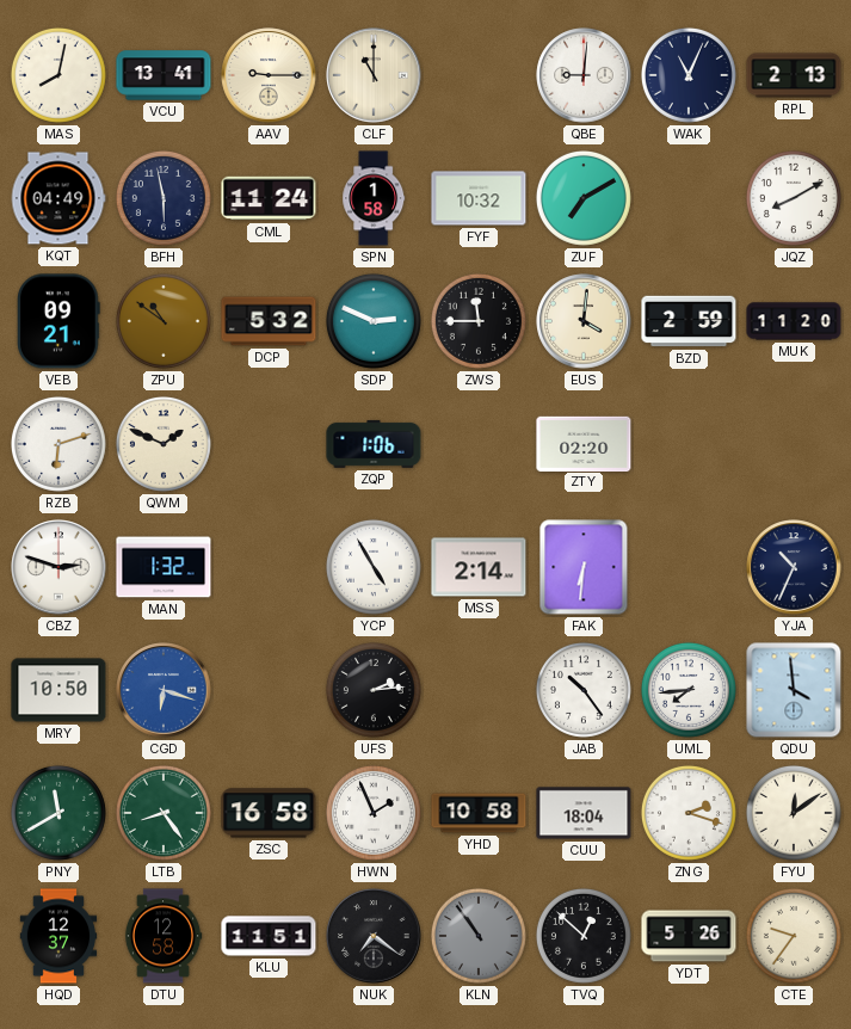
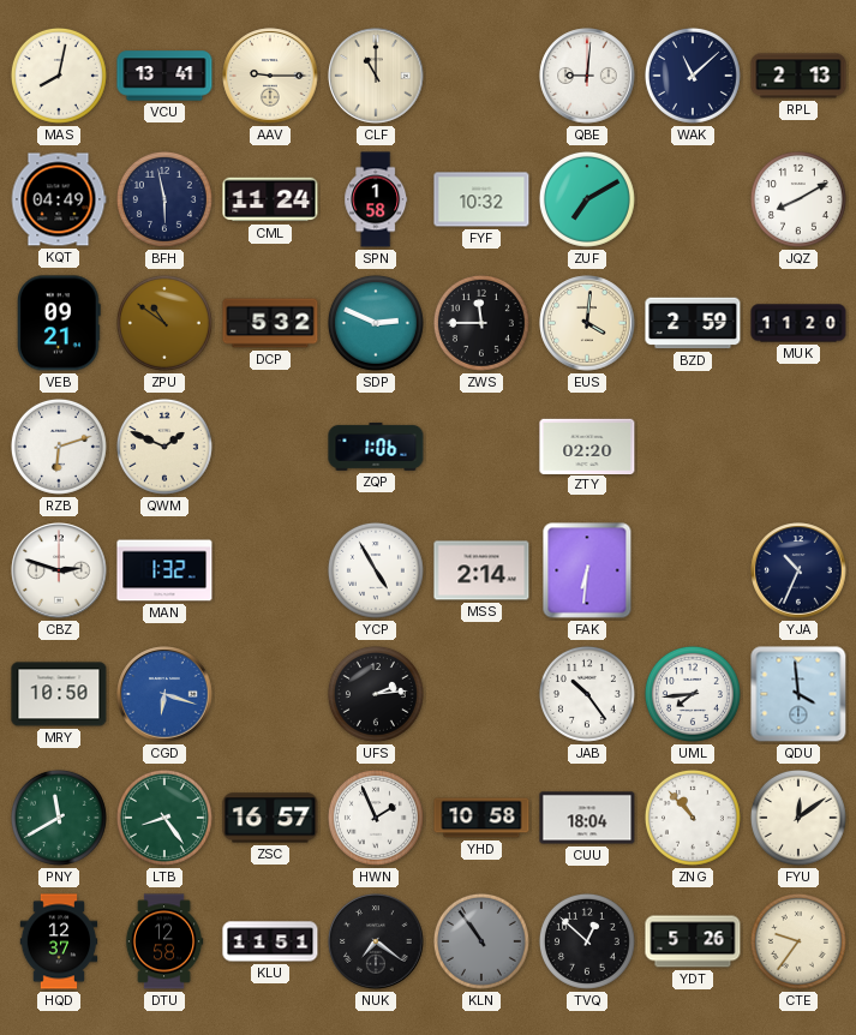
WAK: 11:04 -> 11:08 (693, 76)
ZSC: 16:58 -> 16:57 (270, 818)
ZNG: 2:18 -> 10:53 (693, 818)
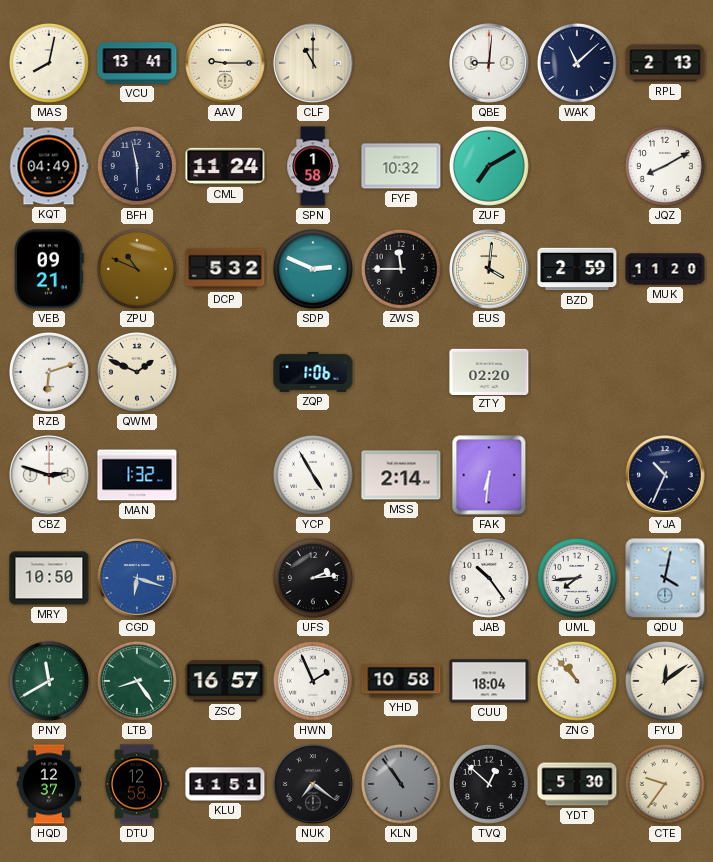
ZPU: 10:51 -> 10:49 (137, 269)
QDU: 3:59 -> 4:02 (665, 578)
YDT: 5:26 -> 5:30 (577, 784)
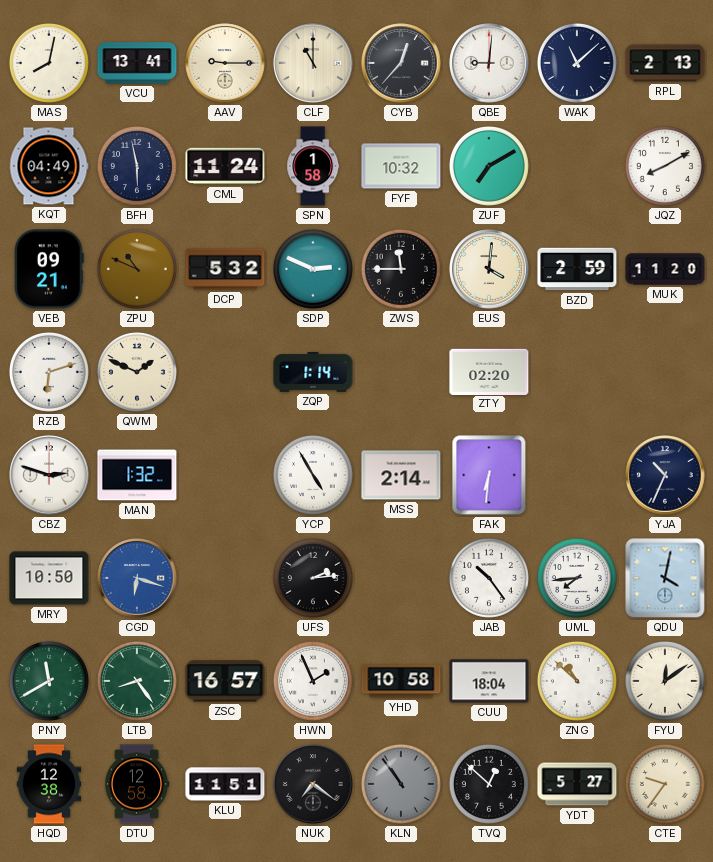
CYB: none -> 12:37 (401, 63)
ZQP: 1:06 -> 1:14 (313, 372)
ZNG: 10:53 -> 10:52 (577, 681)
HQD: 12:37 -> 12:38 (49, 784)
YDT: 5:30 -> 5:27 (577, 784)
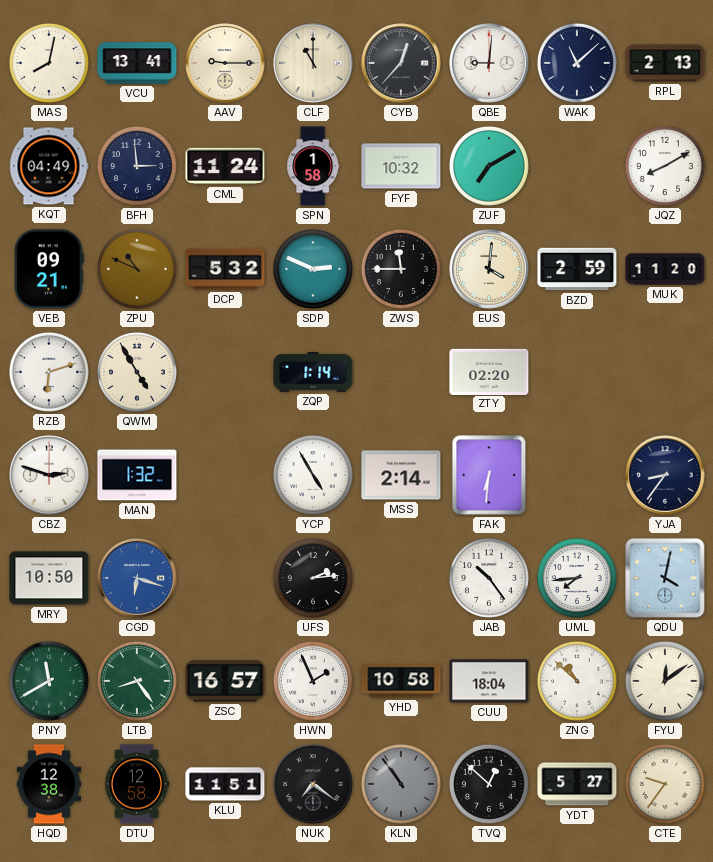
BFH: 5:58 -> 2:59 (137, 166)
QWM: 1:49 -> 4:55 (137, 372)
YJA: 10:34 -> 8:36 (665, 475)
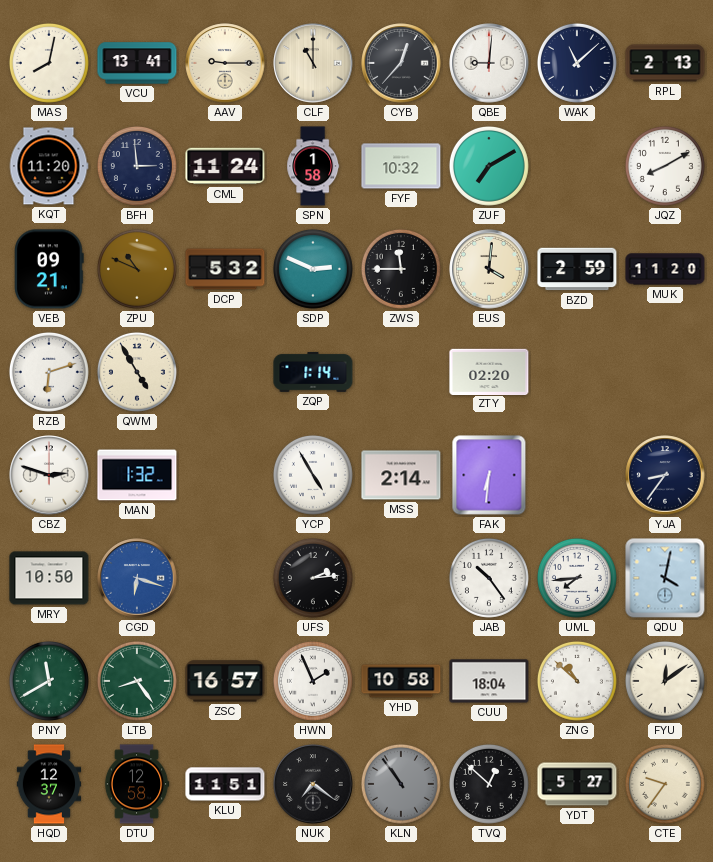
KQT: 04:49 -> 11:20 (49, 166)
HQD: 12:38 -> 12:37 (49, 784)
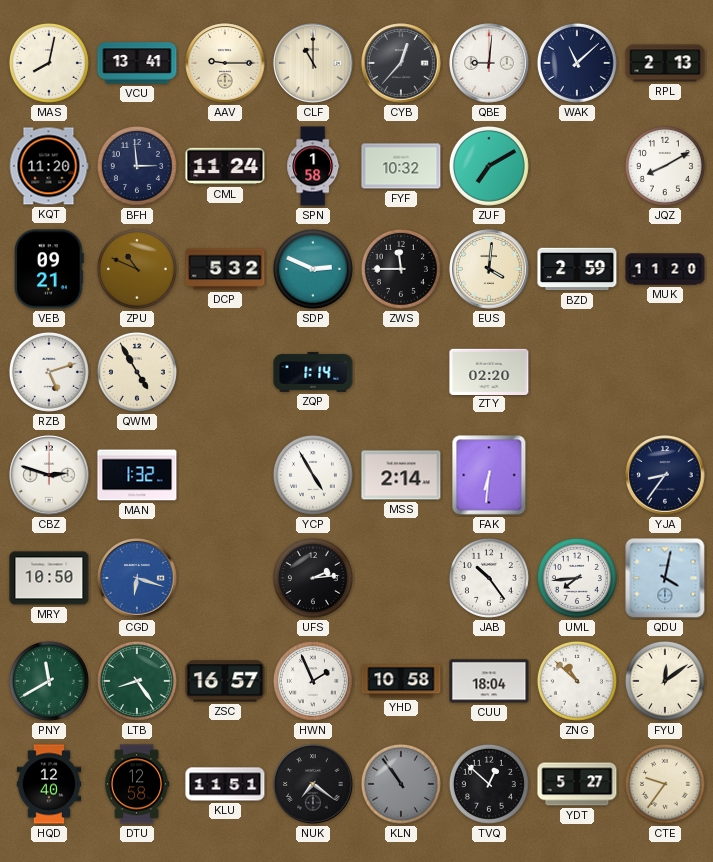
RZB: 6:12 -> 5:12 (49, 372)
HQD: 12:37 -> 12:40 (49, 784)
